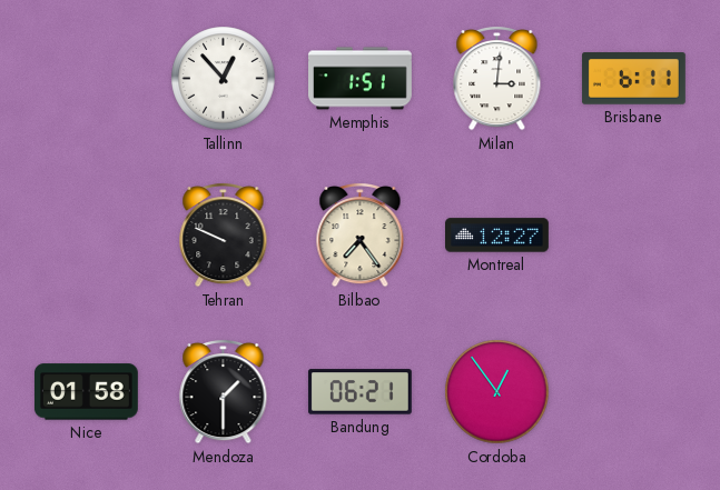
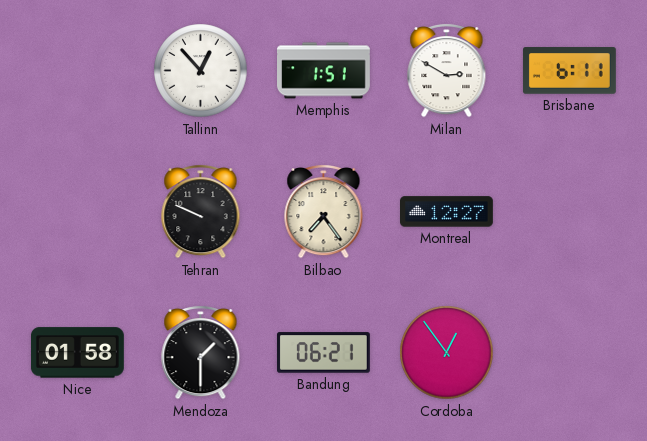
Milan: 3:01 -> 2:50 (447, 70)
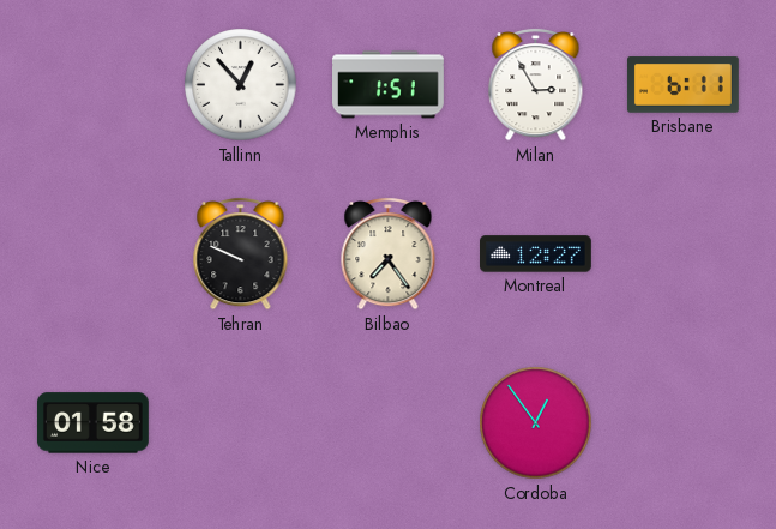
Milan: 2:50 -> 2:55 (536, 84)
Mendoza: 1:30 -> none (201, 352)
Bandung: 06:21 -> none (323, 353)
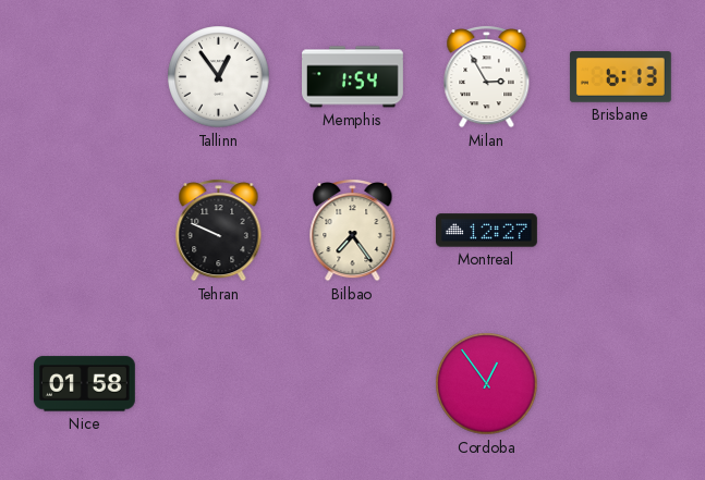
Tallinn: 12:53 -> 12:54 (219, 77)
Memphis: 1:51 -> 1:54 (353, 77)
Brisbane: 6:11 -> 6:13 (620, 77)
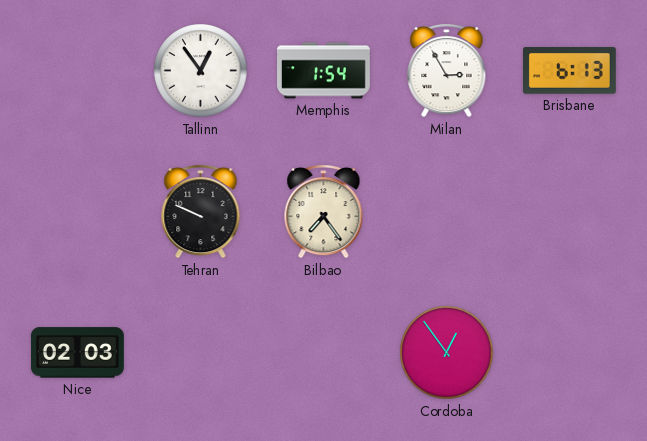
Montreal: 12:27 -> none (487, 231)
Nice: 01:58 -> 02:03 (77, 353)
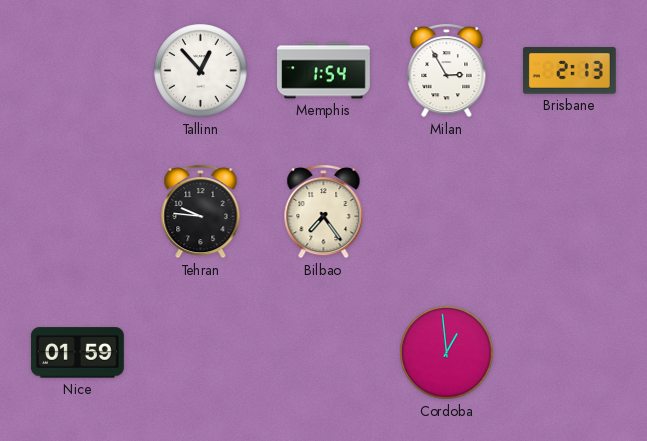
Tallinn: 12:54 -> 12:53 (201, 71)
Brisbane: 6:13 -> 2:13 (569, 71)
Tehran: 9:49 -> 9:46 (201, 211)
Nice: 02:03 -> 01:59 (77, 353)
Cordoba: 12:54 -> 12:59 (447, 353)
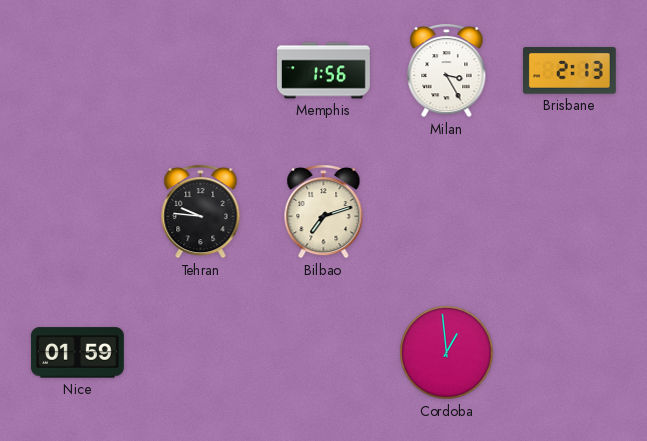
Tallinn: 12:53 -> none (201, 71)
Memphis: 1:54 -> 1:56 (324, 71)
Milan: 2:55 -> 3:25 (447, 70)
Bilbao: 7:24 -> 7:12 (324, 211)
